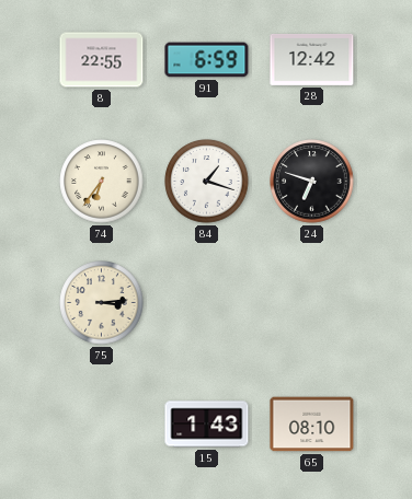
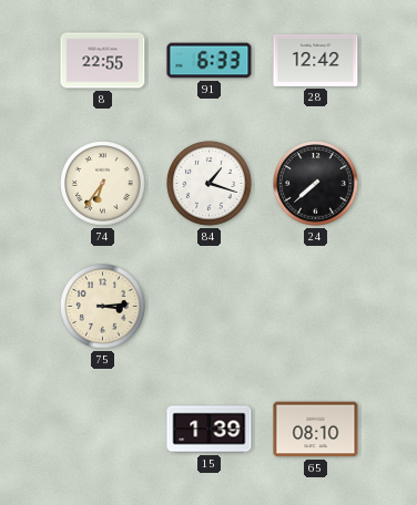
91: 6:59 -> 6:33 (210, 61)
24: 6:48 -> 7:38 (316, 184)
15: 1:43 -> 1:39 (210, 430)
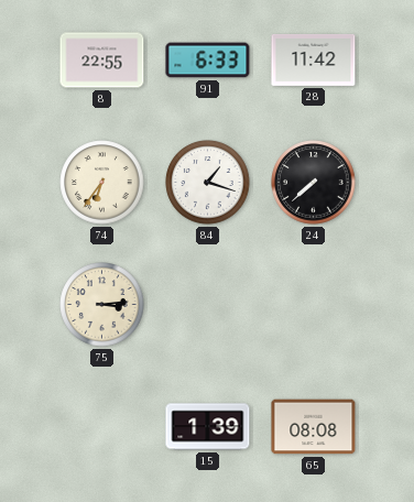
28: 12:42 -> 11:42 (314, 59)
65: 08:10 -> 08:08 (314, 427)
